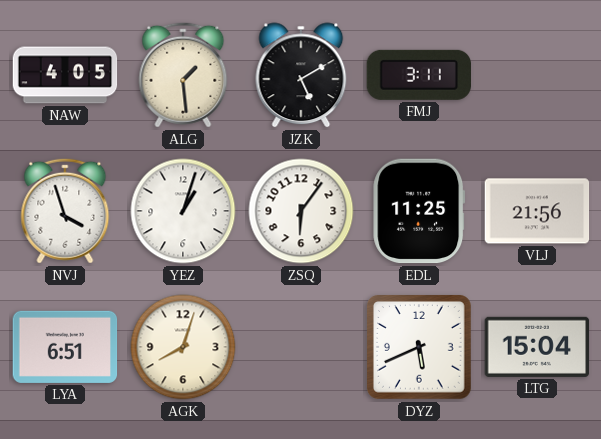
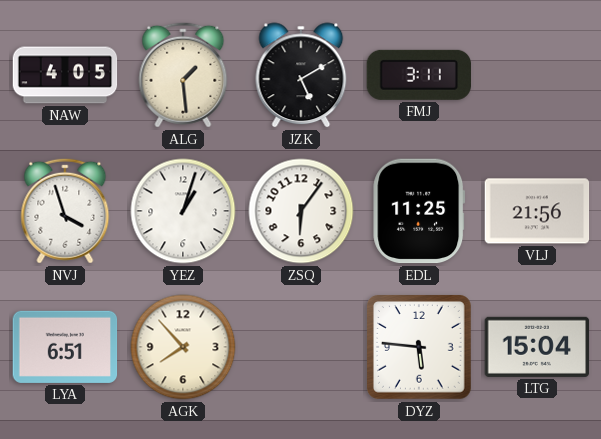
AGK: 8:03 -> 7:53 (183, 347)
DYZ: 5:41 -> 5:46 (420, 348)
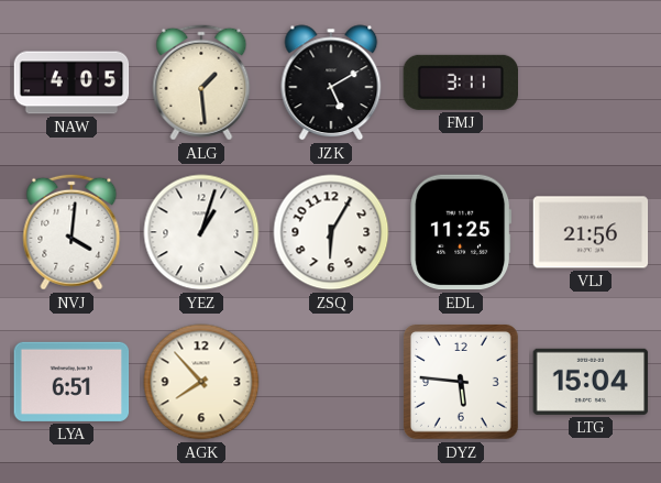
NVJ: 3:57 -> 4:01 (71, 232)
ZSQ: 6:06 -> 6:05 (331, 232)
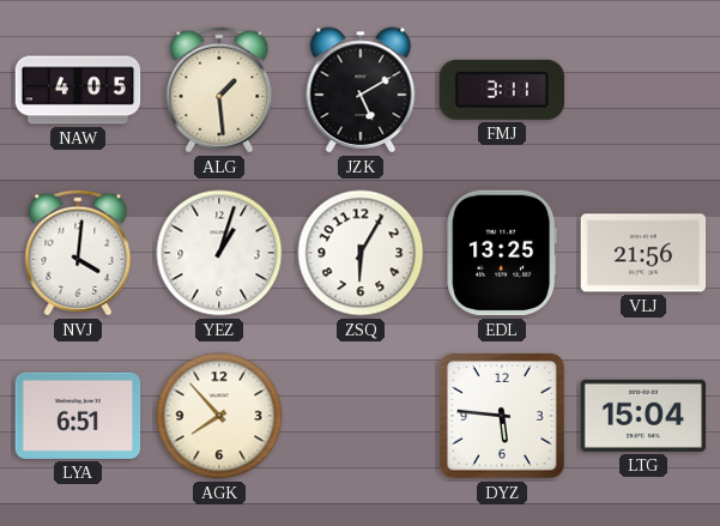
EDL: 11:25 -> 13:25 (502, 253)
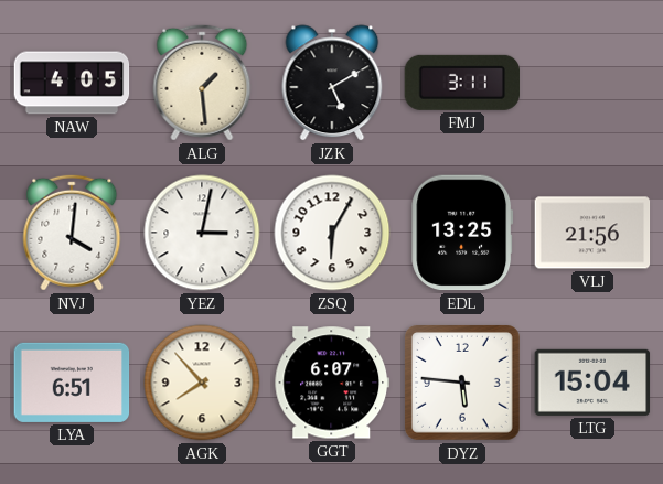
YEZ: 1:03 -> 3:02 (202, 233)
GGT: none -> 6:07 (332, 383)
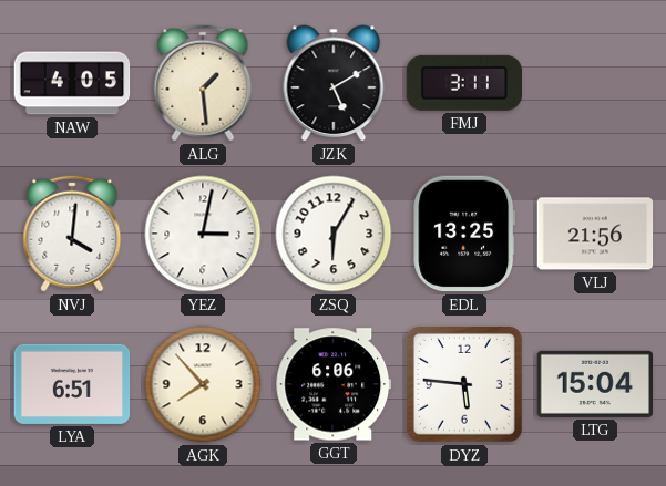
GGT: 6:07 -> 6:06 (334, 384)
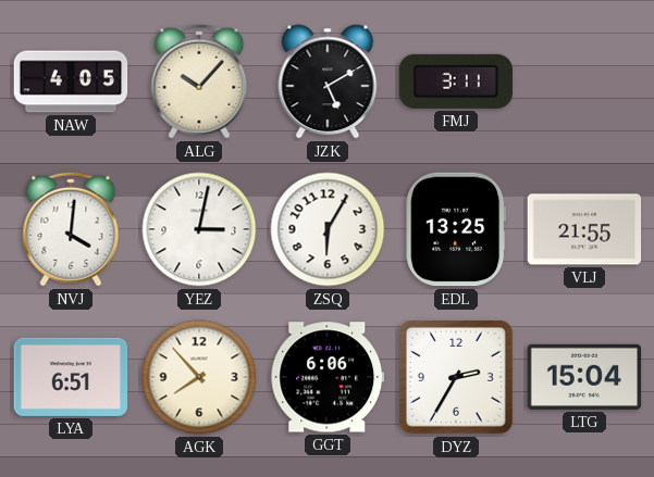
ALG: 1:29 -> 10:07 (199, 81)
VLJ: 21:56 -> 21:55 (584, 229)
DYZ: 5:46 -> 2:35 (457, 378)
